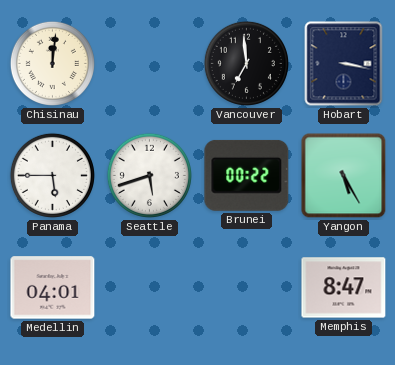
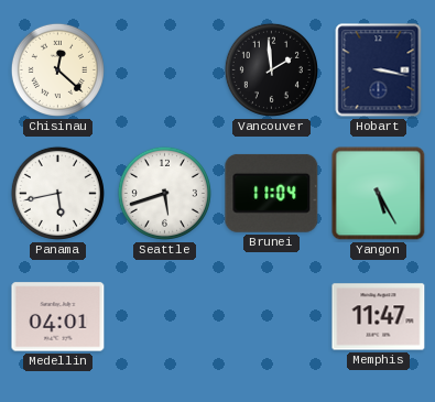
Chisinau: 12:01 -> 12:22 (57, 69)
Vancouver: 6:59 -> 1:59 (271, 69)
Panama: 5:45 -> 5:43 (57, 193)
Brunei: 00:22 -> 11:04 (272, 193)
Memphis: 8:47 -> 11:47 (379, 317)
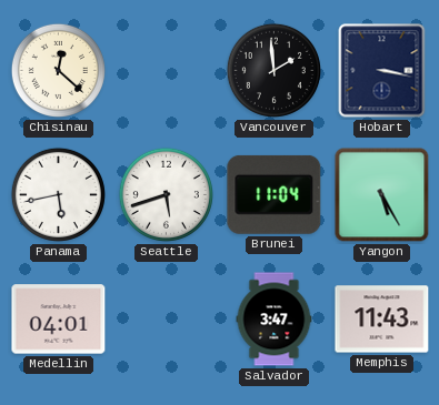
Salvador: none -> 3:47 (275, 320)
Memphis: 11:47 -> 11:43 (382, 320)
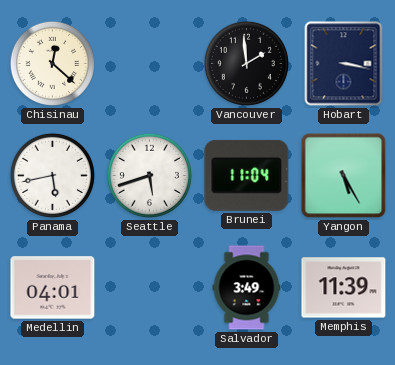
Salvador: 3:47 -> 3:49 (247, 288)
Memphis: 11:43 -> 11:39 (344, 288)
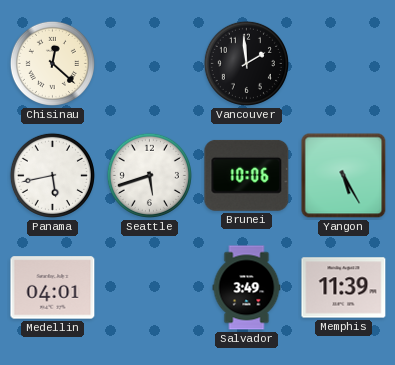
Hobart: 3:17 -> none (344, 64)
Brunei: 11:04 -> 10:06 (247, 175)
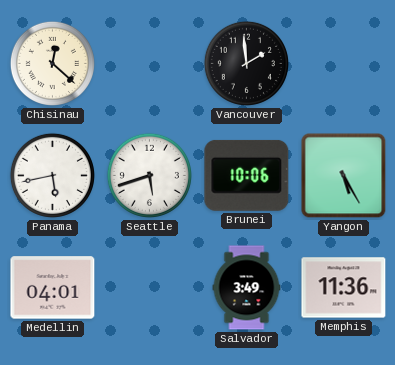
Memphis: 11:39 -> 11:36 (344, 288)
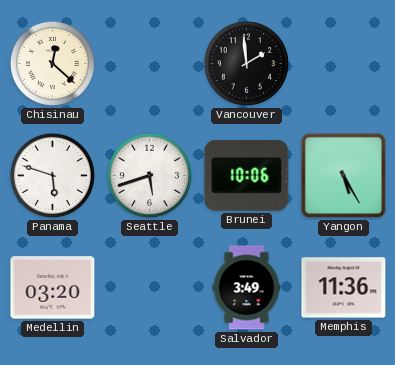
Panama: 5:43 -> 5:48 (52, 175)
Medellin: 04:01 -> 03:20 (53, 288)
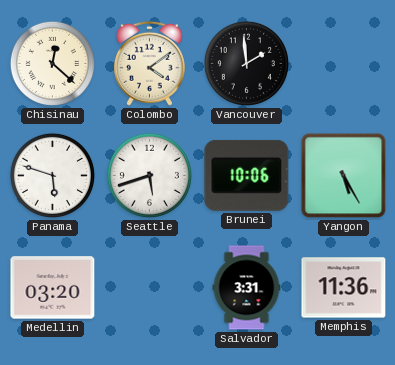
Colombo: none -> 4:09 (149, 63)
Salvador: 3:49 -> 3:31 (247, 288)
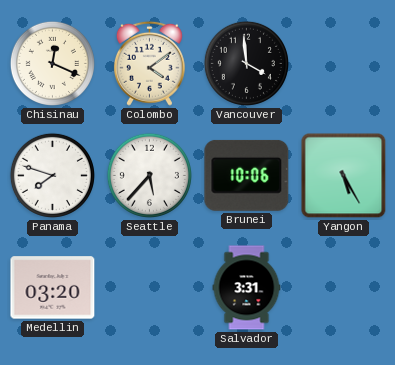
Chisinau: 12:22 -> 12:19 (52, 63)
Vancouver: 1:59 -> 3:59 (246, 63)
Panama: 5:48 -> 7:48 (52, 175)
Seattle: 5:42 -> 5:37 (149, 175)
Memphis: 11:36 -> none (344, 288)
